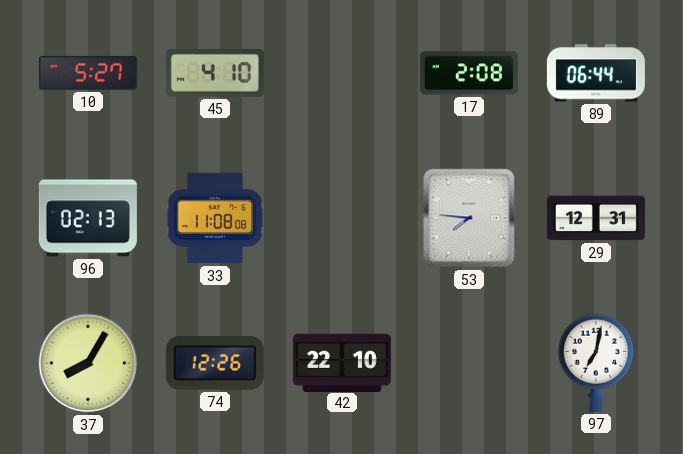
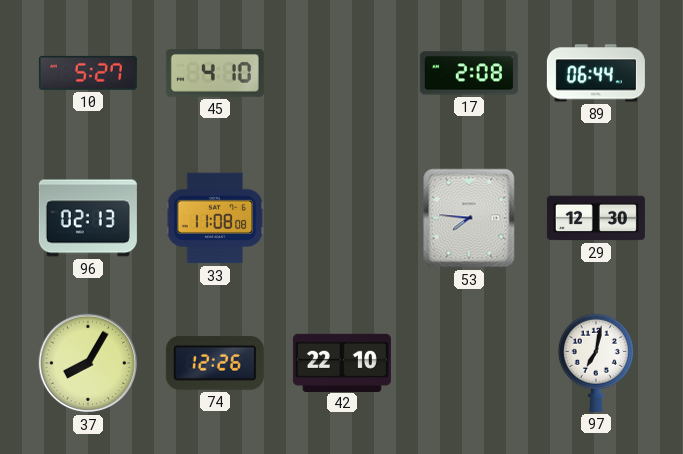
29: 12:31 -> 12:30 (596, 218)
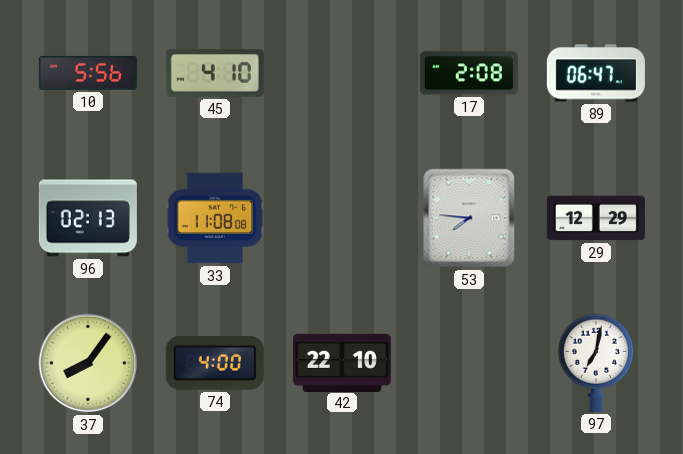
10: 5:27 -> 5:56 (88, 73)
89: 06:44 -> 06:47 (596, 73)
29: 12:30 -> 12:29 (596, 218)
37: 8:05 -> 8:06 (88, 363)
74: 12:26 -> 4:00 (215, 363)
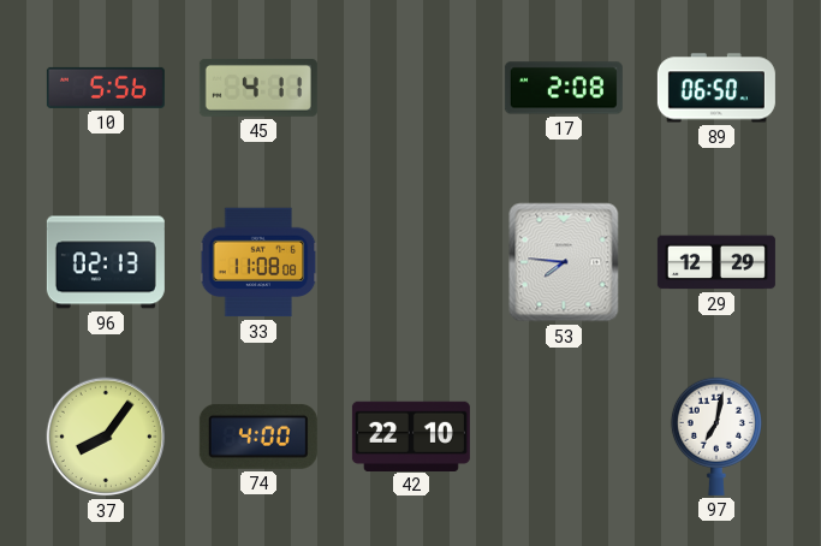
45: 4:10 -> 4:11 (258, 88)
89: 06:47 -> 06:50 (716, 88)
